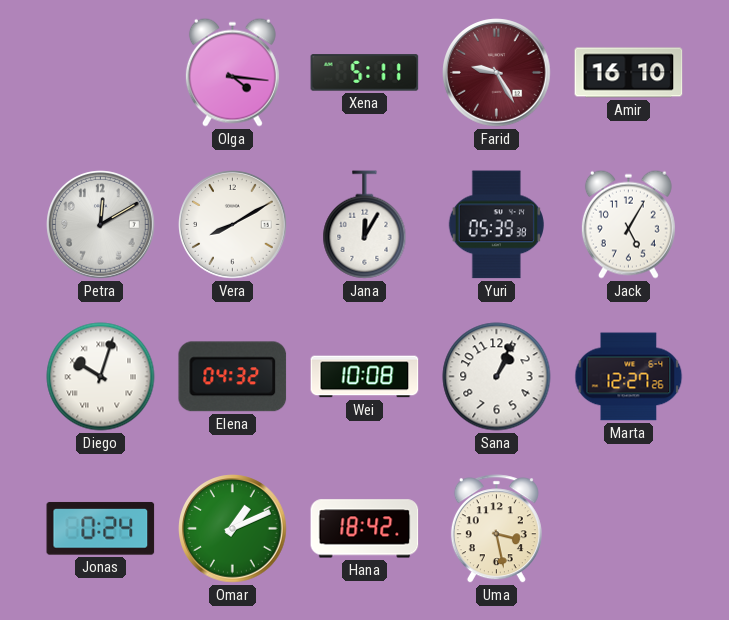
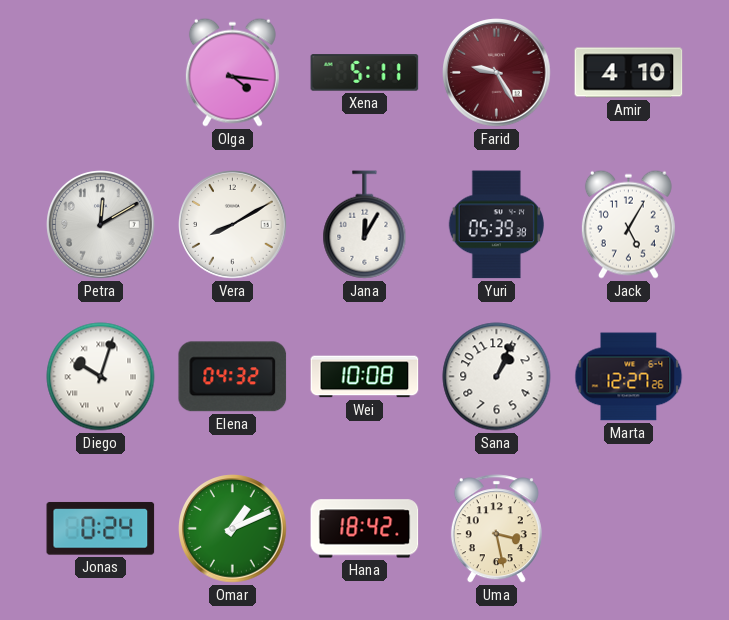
Amir: 16:10 -> 4:10 (629, 73)
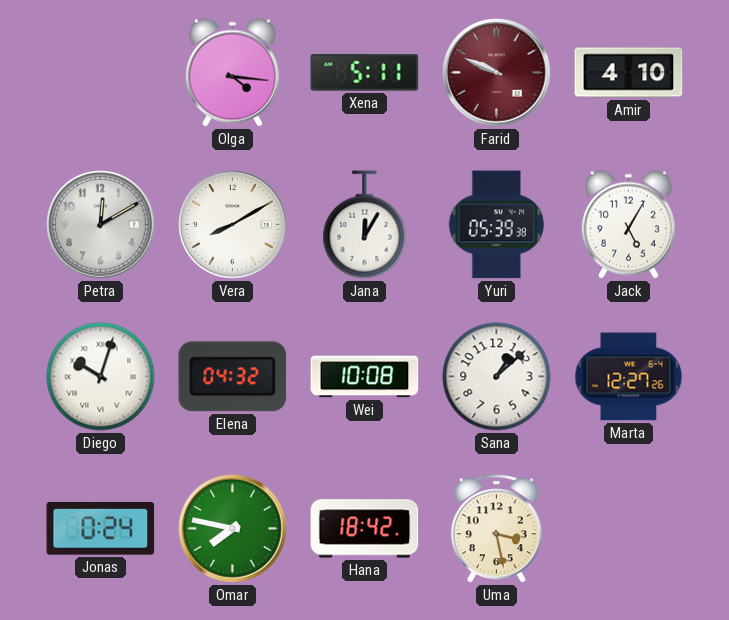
Farid: 9:25 -> 9:49 (497, 73)
Sana: 1:04 -> 1:08 (497, 377)
Omar: 1:11 -> 7:47 (233, 529)
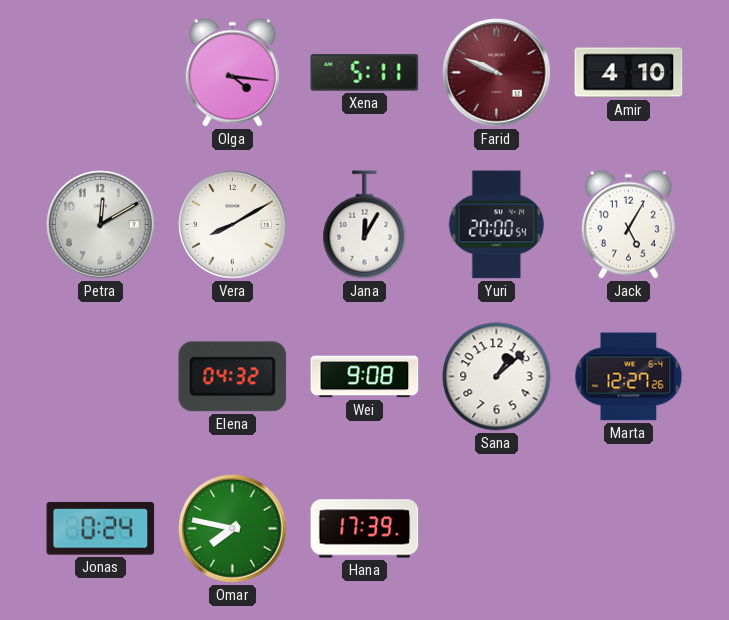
Yuri: 05:39 -> 20:00 (496, 225)
Diego: 10:03 -> none (101, 377)
Wei: 10:08 -> 9:08 (365, 377)
Hana: 18:42 -> 17:39 (365, 529)
Uma: 3:28 -> none (496, 529)
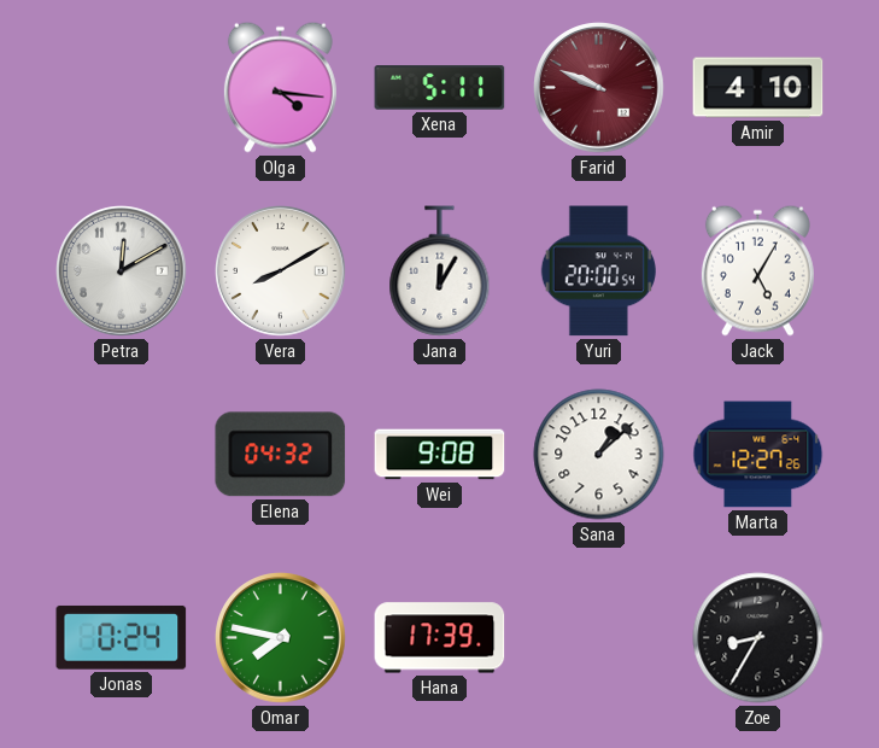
Zoe: none -> 8:35 (758, 638)
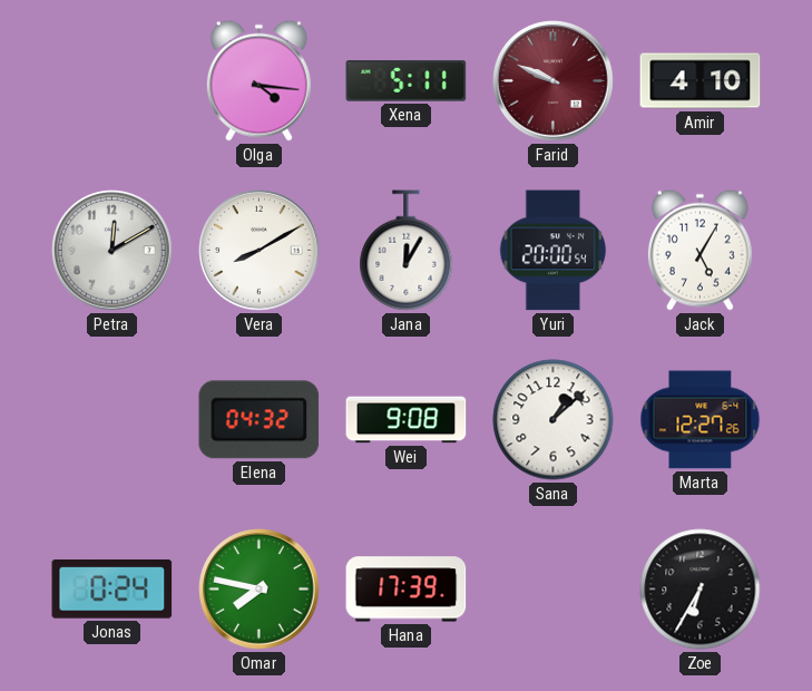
Zoe: 8:35 -> 6:35 (701, 590)
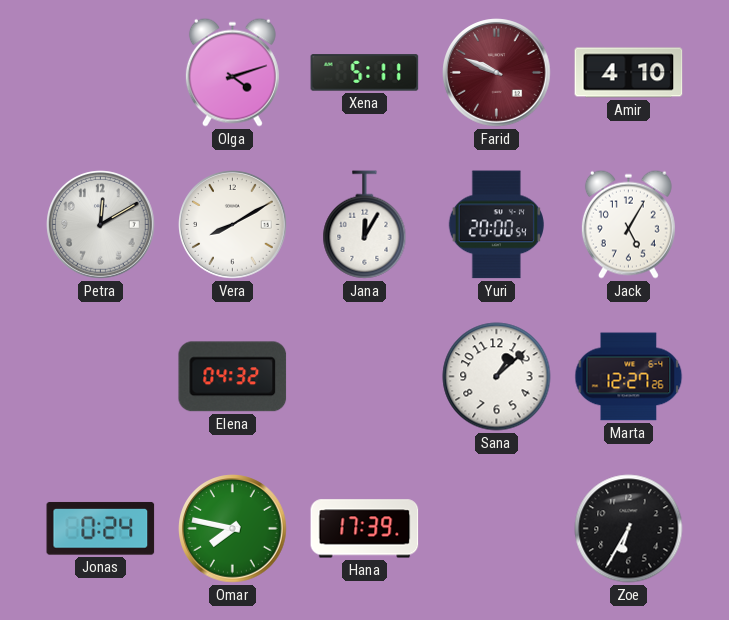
Olga: 4:16 -> 4:12 (232, 72)
Wei: 9:08 -> none (407, 420)
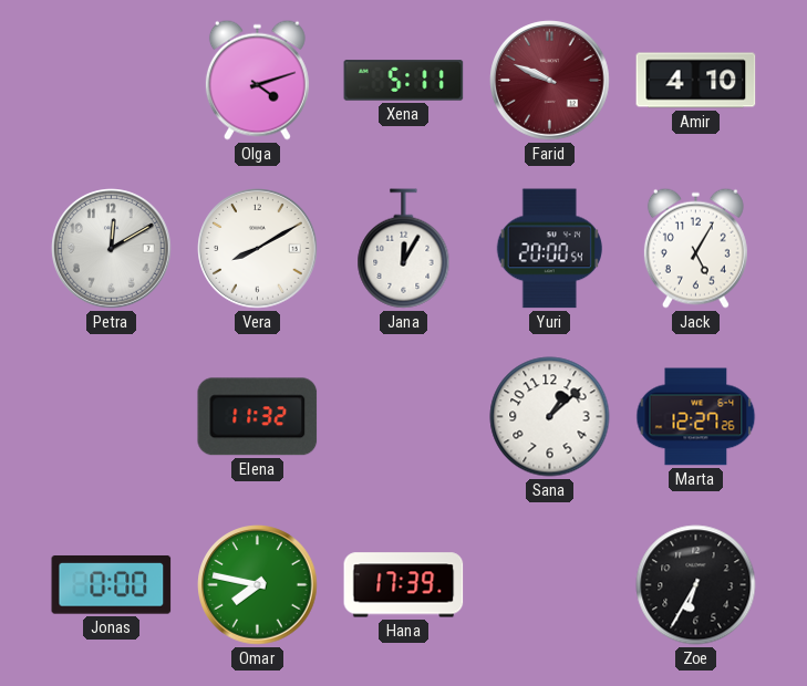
Elena: 04:32 -> 11:32 (258, 417)
Jonas: 0:24 -> 0:00 (112, 585)
